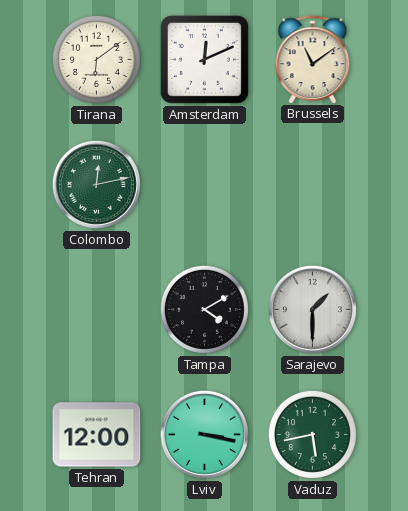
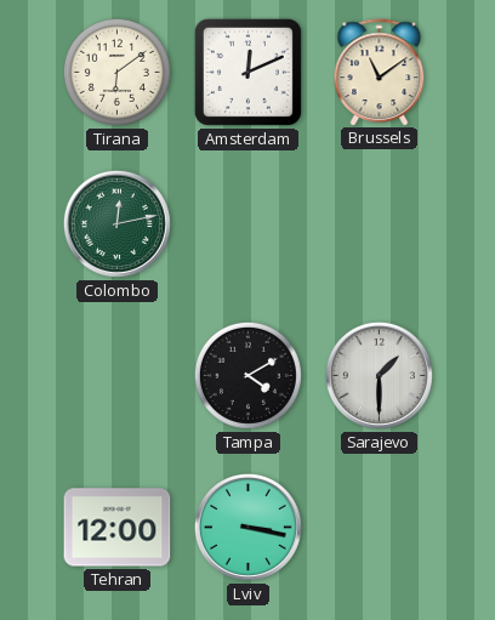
Vaduz: 5:43 -> none (312, 434)
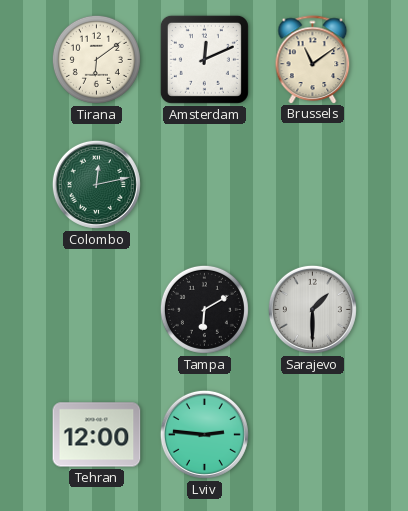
Tampa: 4:10 -> 6:10 (204, 309)
Lviv: 3:17 -> 2:46 (204, 434)
